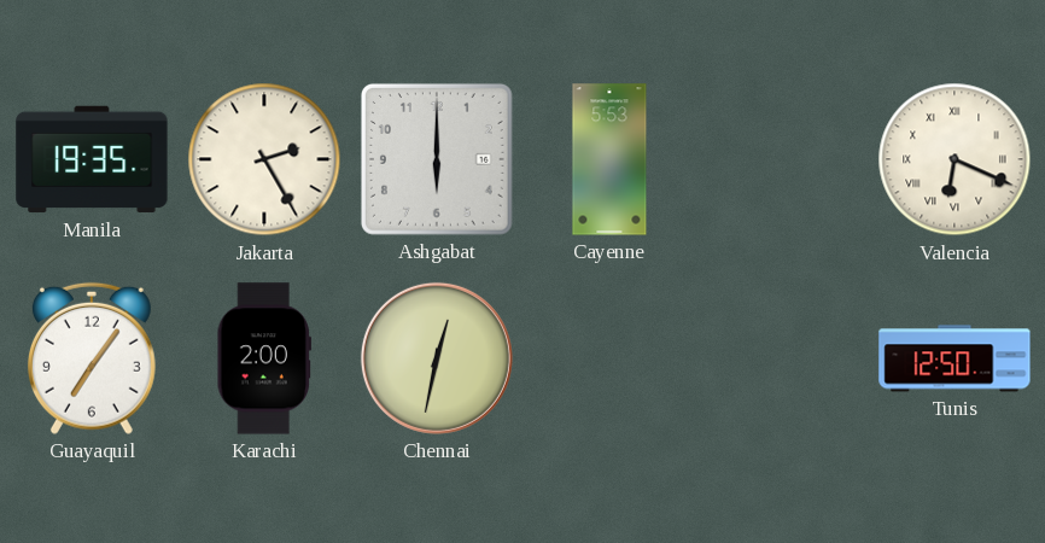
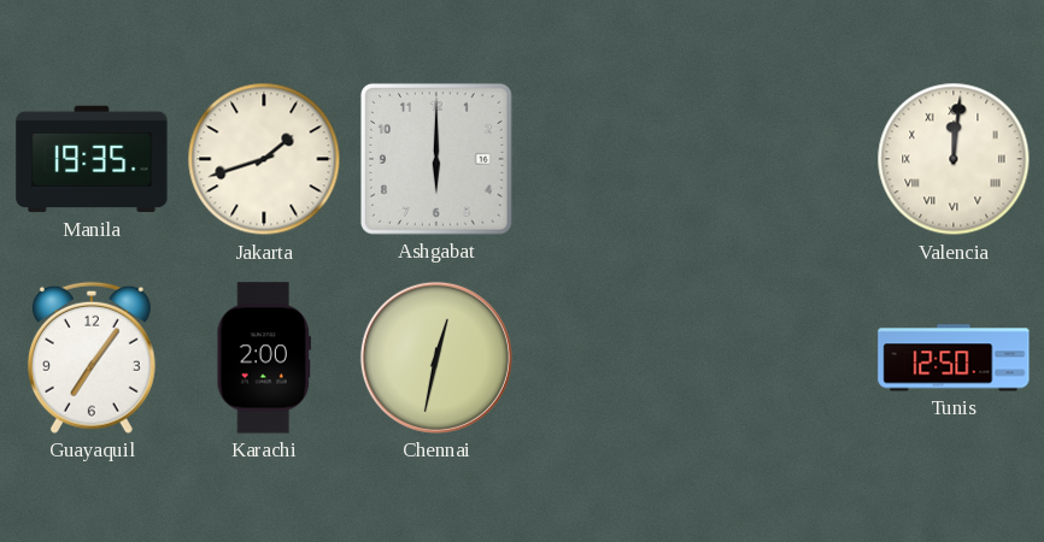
Jakarta: 2:25 -> 1:42 (264, 159)
Cayenne: 5:53 -> none (609, 159)
Valencia: 6:19 -> 12:01 (954, 159)
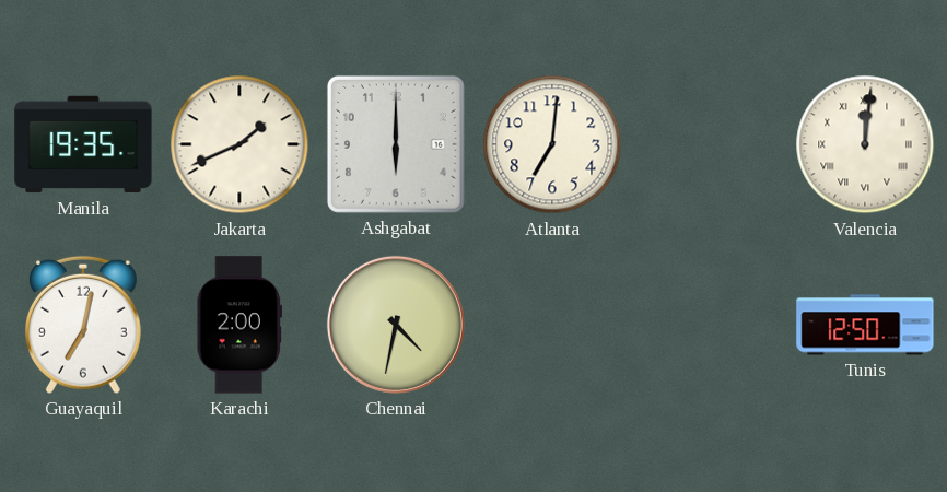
Jakarta: 1:42 -> 1:41 (239, 144)
Atlanta: none -> 7:01 (552, 144)
Guayaquil: 7:06 -> 7:02 (83, 325)
Chennai: 12:32 -> 4:32 (396, 325)
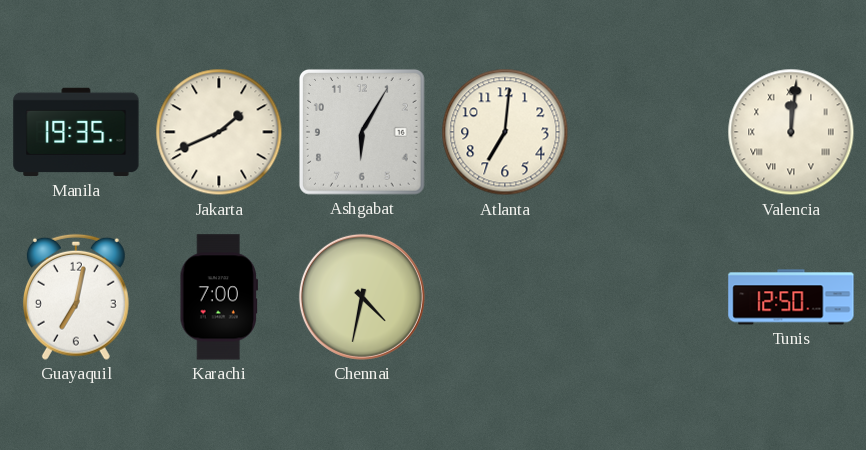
Ashgabat: 6:00 -> 6:05 (362, 132)
Karachi: 2:00 -> 7:00 (218, 297)
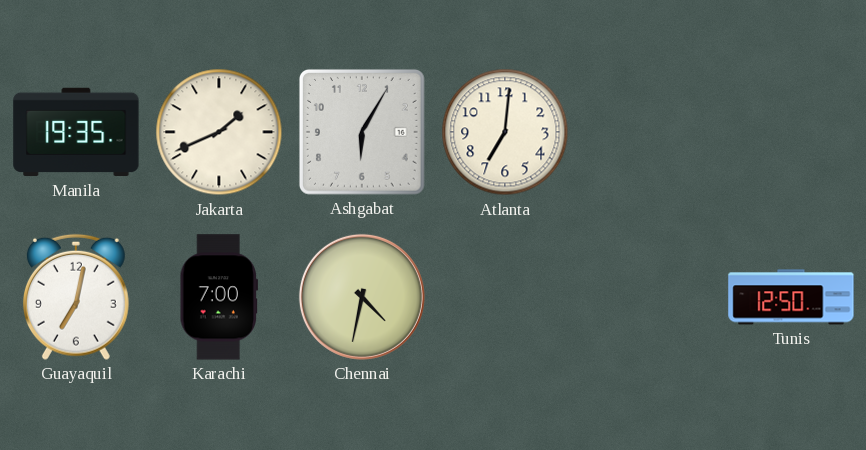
Valencia: 12:01 -> none (791, 132)
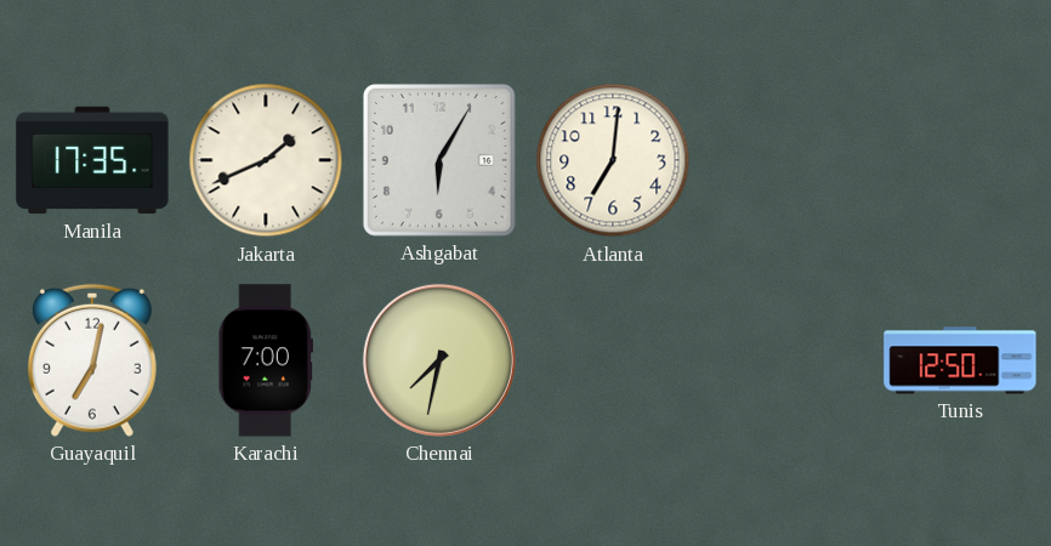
Manila: 19:35 -> 17:35 (92, 160)
Chennai: 4:32 -> 7:32 (439, 360)
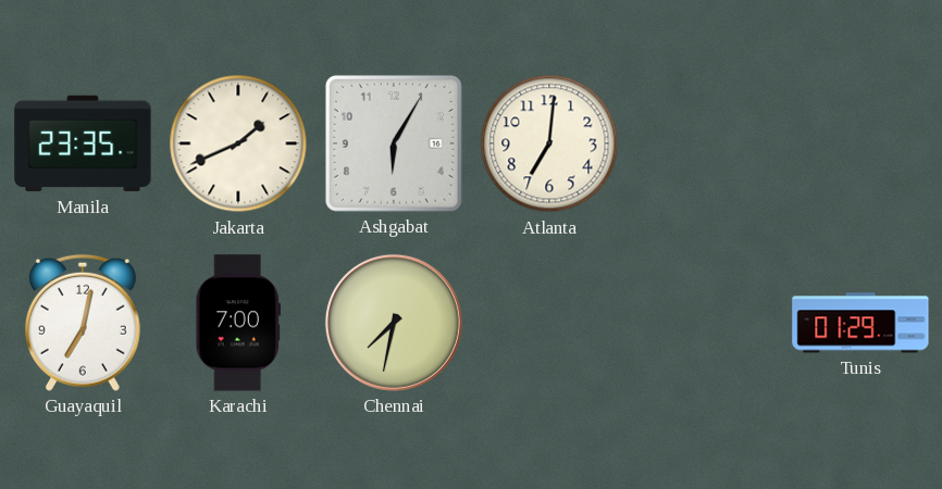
Manila: 17:35 -> 23:35 (83, 143)
Tunis: 12:50 -> 01:29 (860, 323)
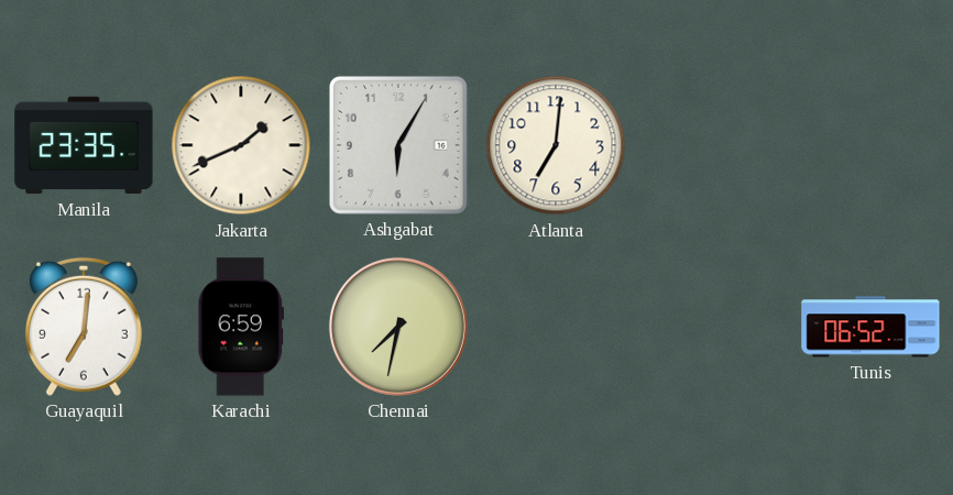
Guayaquil: 7:02 -> 7:01 (84, 327)
Karachi: 7:00 -> 6:59 (240, 327)
Tunis: 01:29 -> 06:52 (870, 327)
